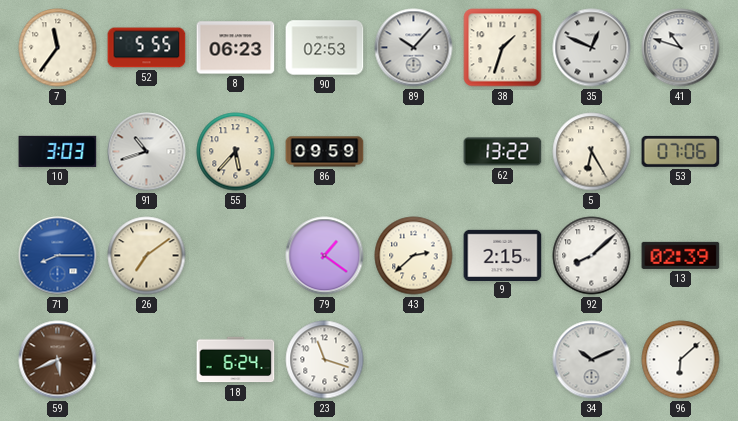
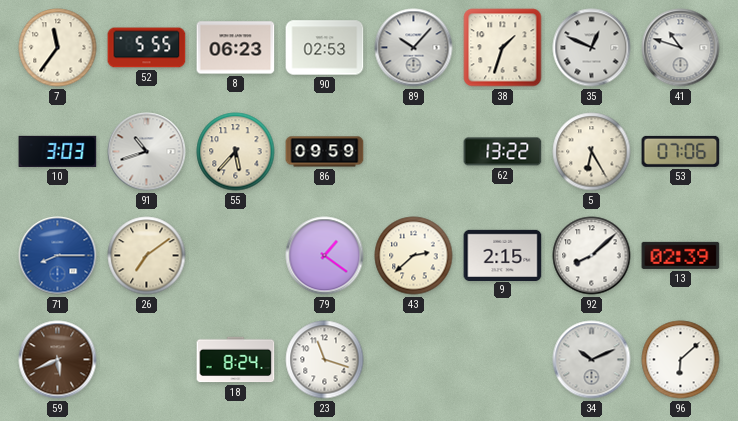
18: 6:24 -> 8:24 (236, 360)
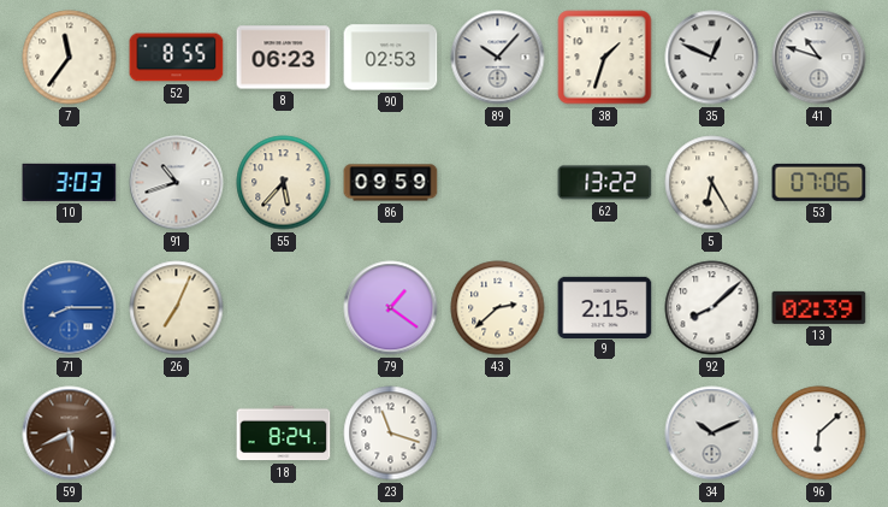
52: 5:55 -> 8:55 (177, 58)
26: 7:09 -> 7:04 (177, 308)
